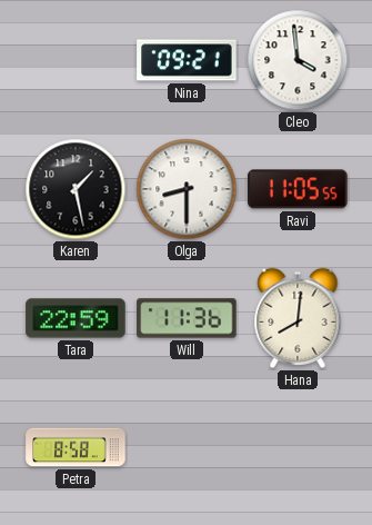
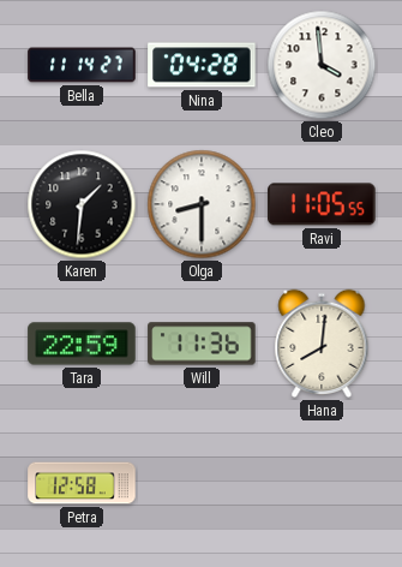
Bella: none -> 11:14 (82, 65)
Nina: 09:21 -> 04:28 (202, 65)
Karen: 1:28 -> 1:31 (82, 204)
Petra: 8:58 -> 12:58 (82, 483)
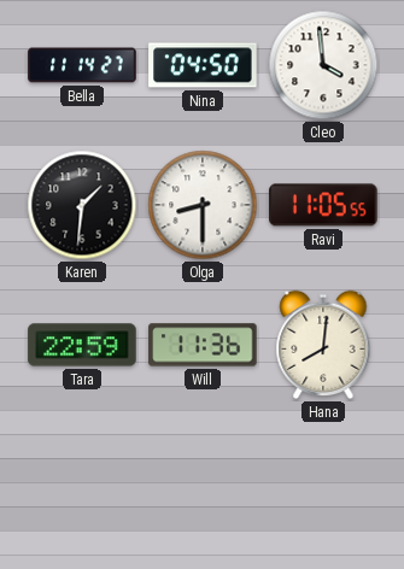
Nina: 04:28 -> 04:50 (203, 65)
Petra: 12:58 -> none (82, 483)
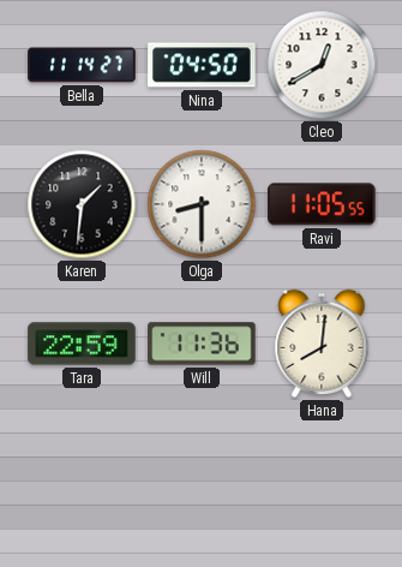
Cleo: 3:59 -> 12:40 (322, 65)
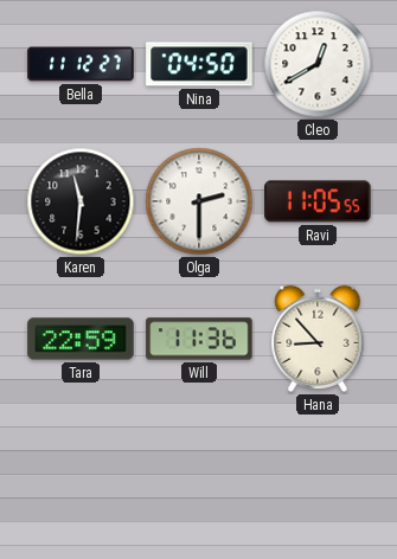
Bella: 11:14 -> 11:12 (81, 64)
Karen: 1:31 -> 11:31 (81, 201)
Olga: 8:30 -> 2:30 (199, 201)
Hana: 8:01 -> 8:53 (318, 339)
